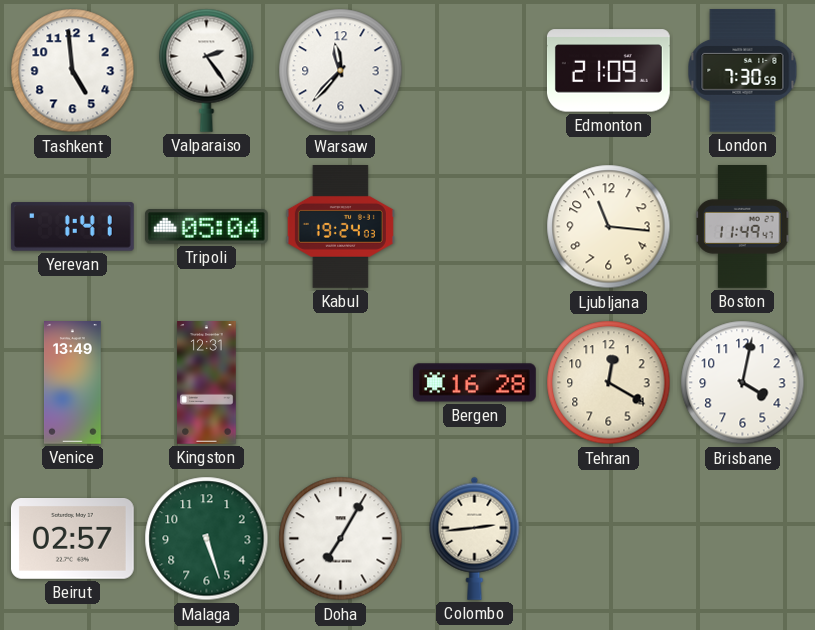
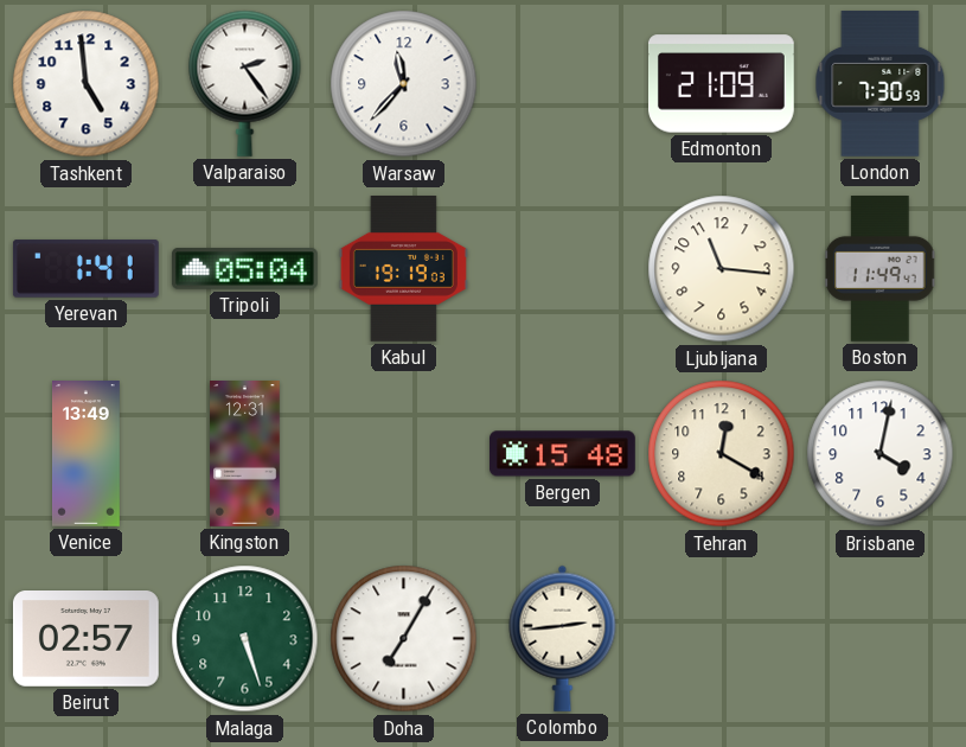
Kabul: 19:24 -> 19:19 (403, 269)
Bergen: 16:28 -> 15:48 (563, 454)
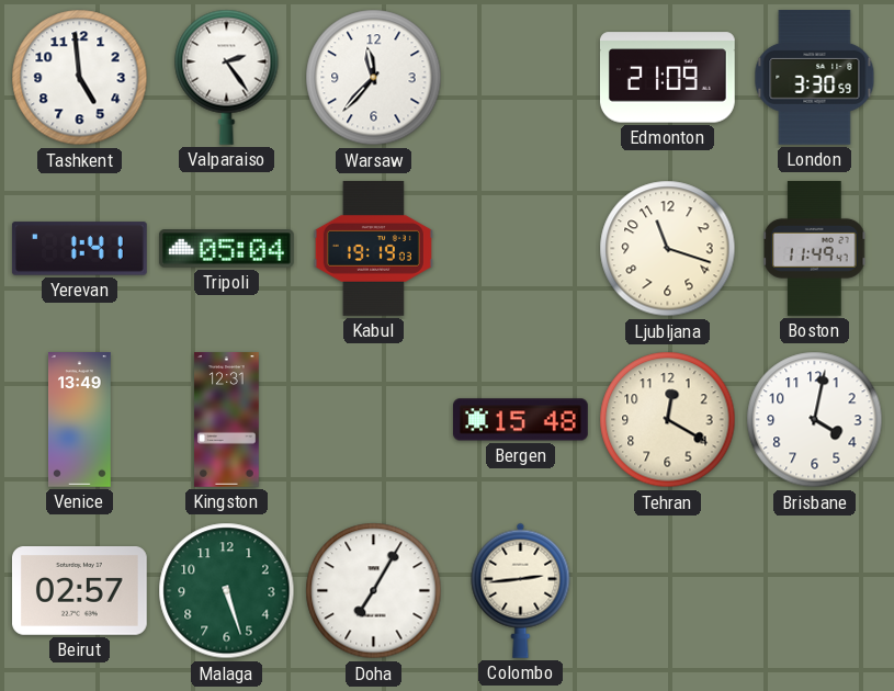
London: 7:30 -> 3:30 (815, 78)
Ljubljana: 11:16 -> 11:18 (668, 249)
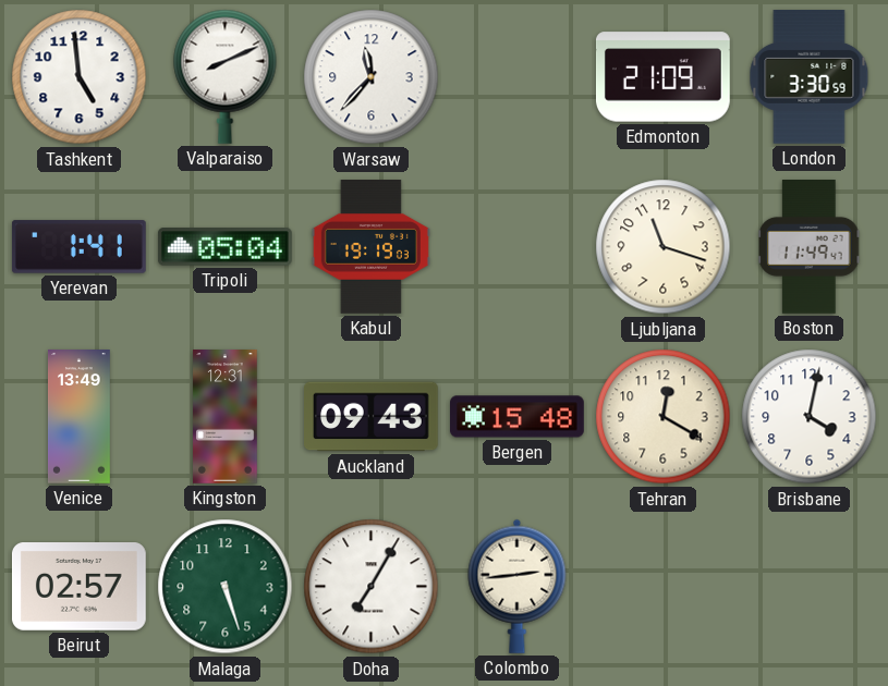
Valparaiso: 2:24 -> 8:11 (226, 76)
Auckland: none -> 09:43 (372, 417)
